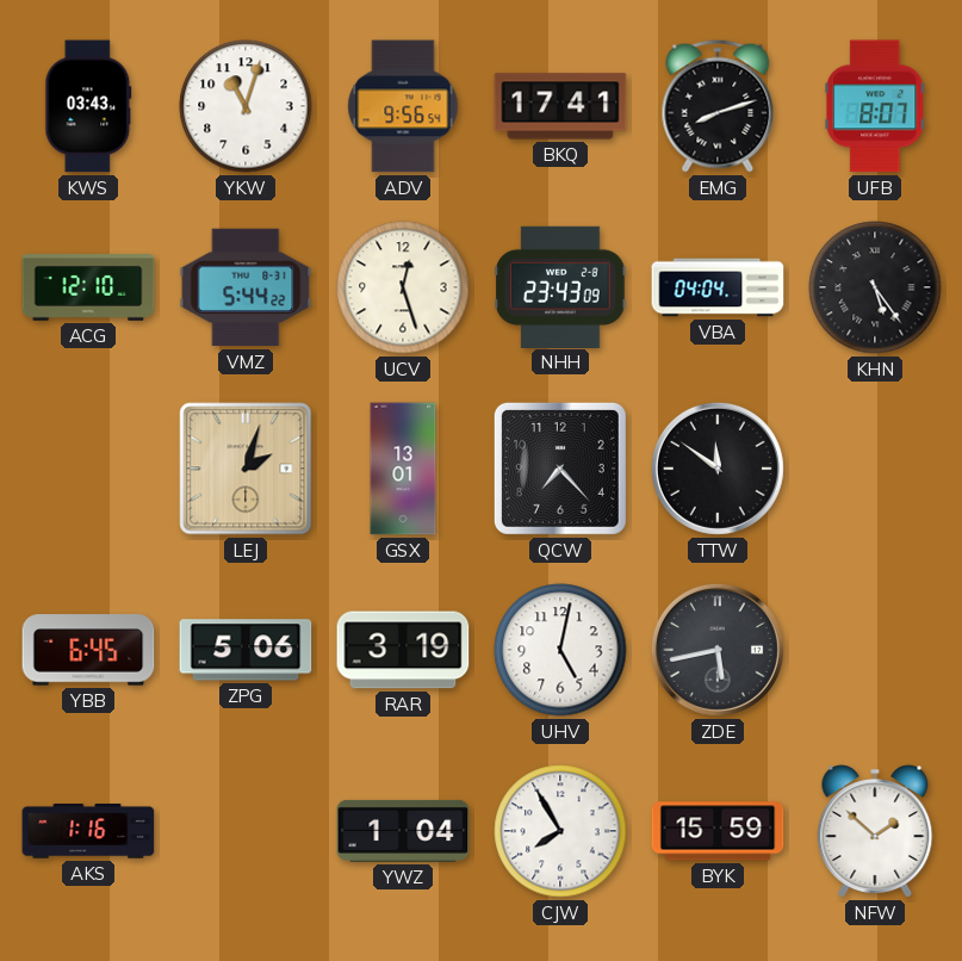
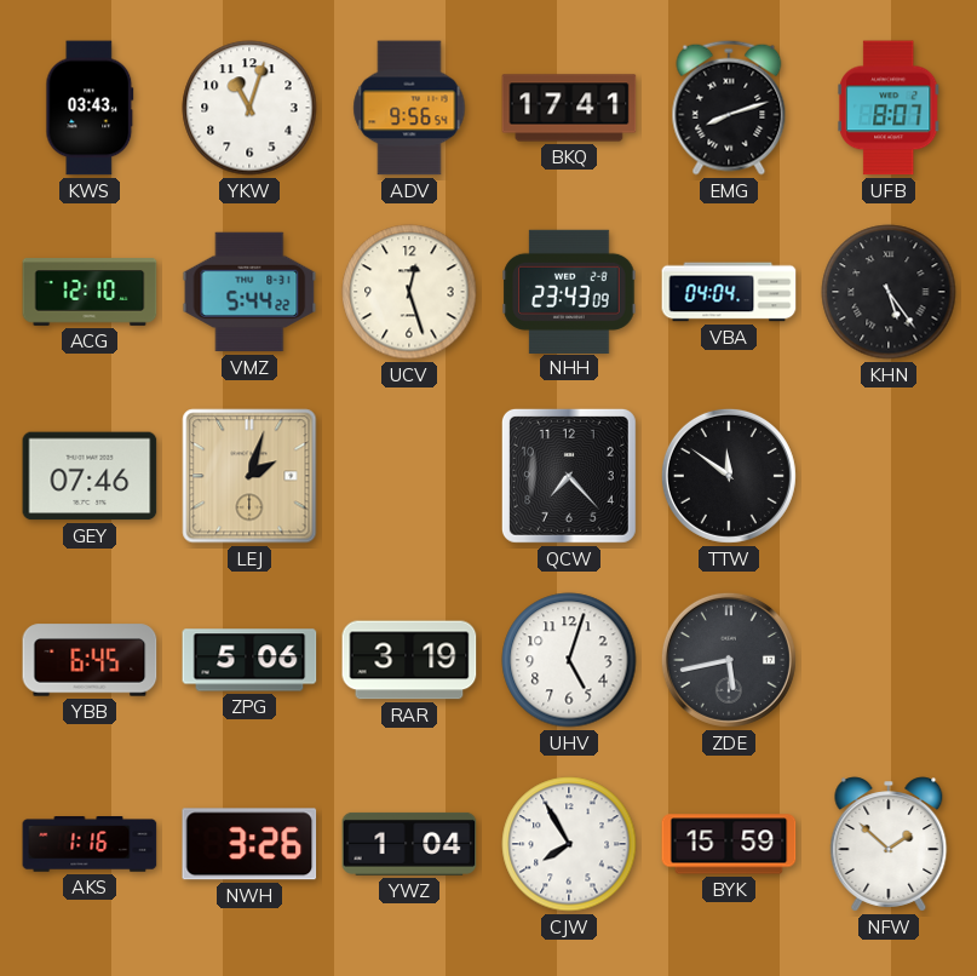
GEY: none -> 07:46 (90, 476)
GSX: 13:01 -> none (403, 469)
UHV: 5:02 -> 5:03 (569, 660)
NWH: none -> 3:26 (249, 844)
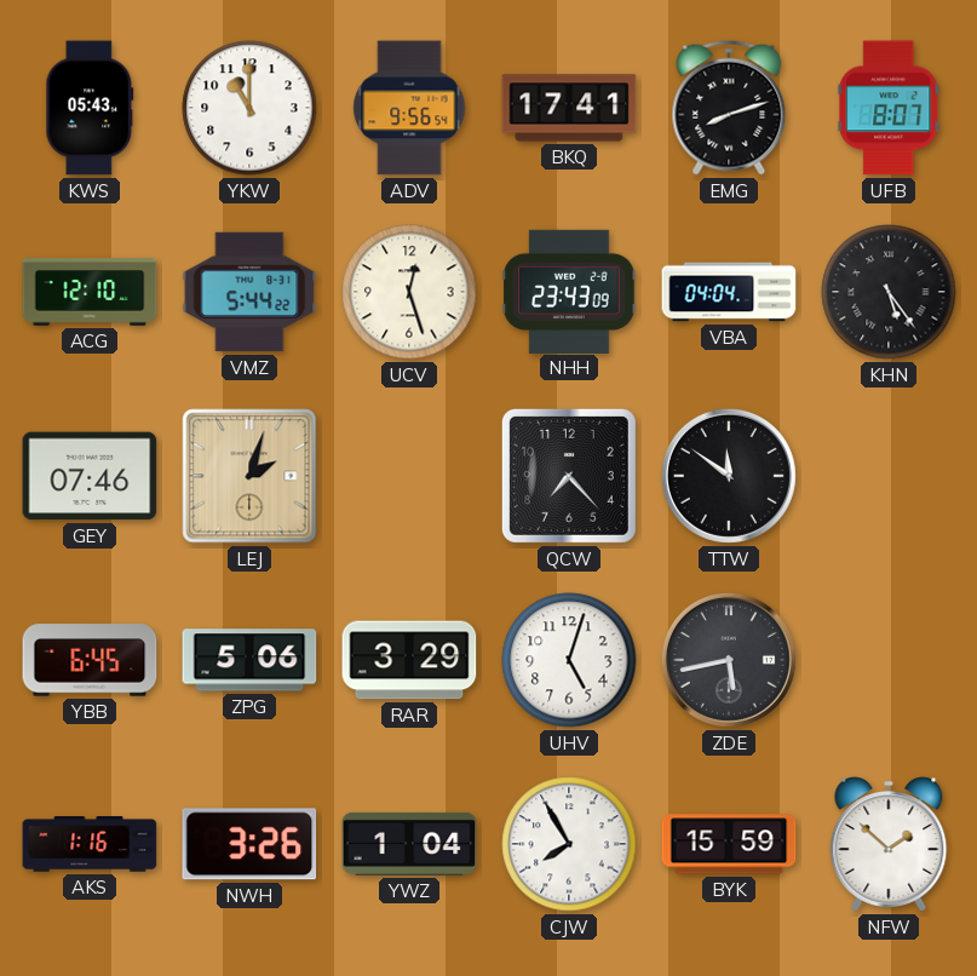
KWS: 03:43 -> 05:43 (90, 108)
YKW: 11:03 -> 11:00 (249, 108)
RAR: 3:19 -> 3:29 (409, 660)
